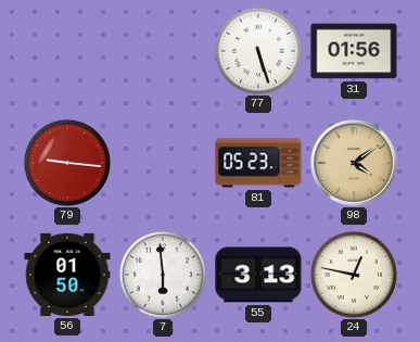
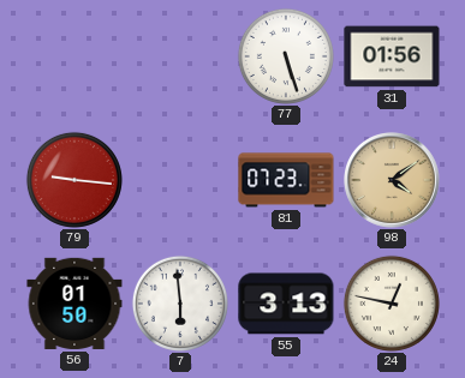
81: 05:23 -> 07:23 (286, 180)
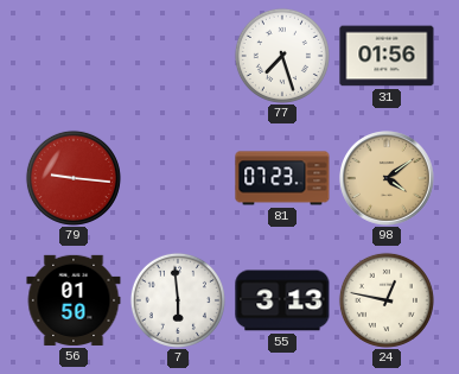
77: 5:27 -> 7:27 (282, 56)
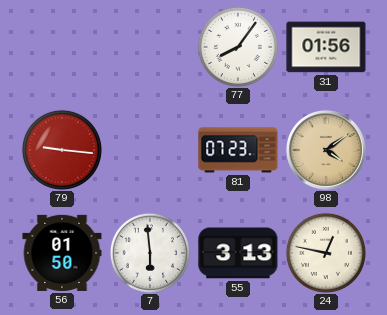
77: 7:27 -> 8:06 (238, 47)
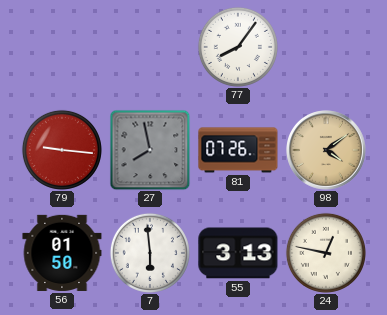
31: 01:56 -> none (326, 47)
27: none -> 7:58 (150, 150)
81: 07:23 -> 07:26 (238, 150)
